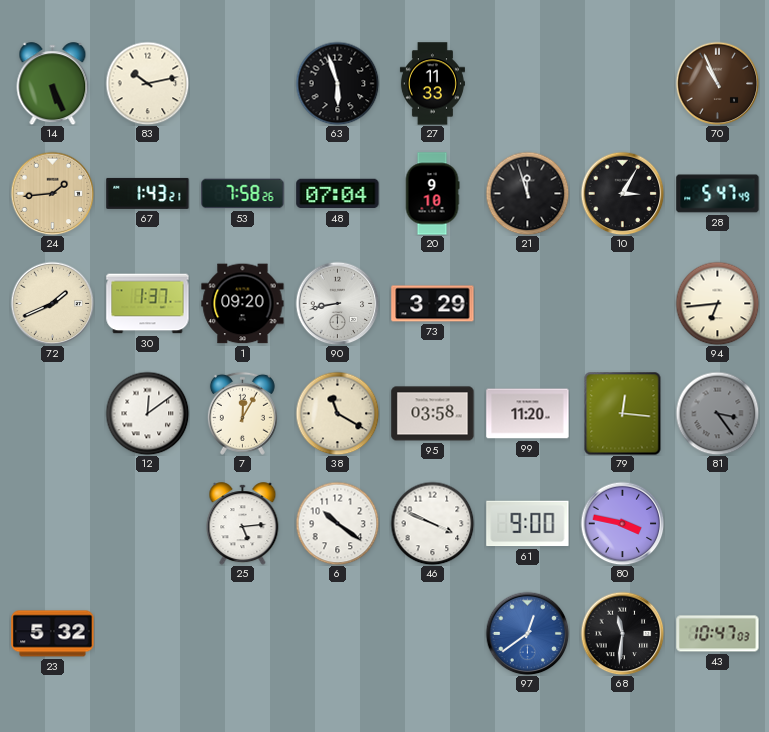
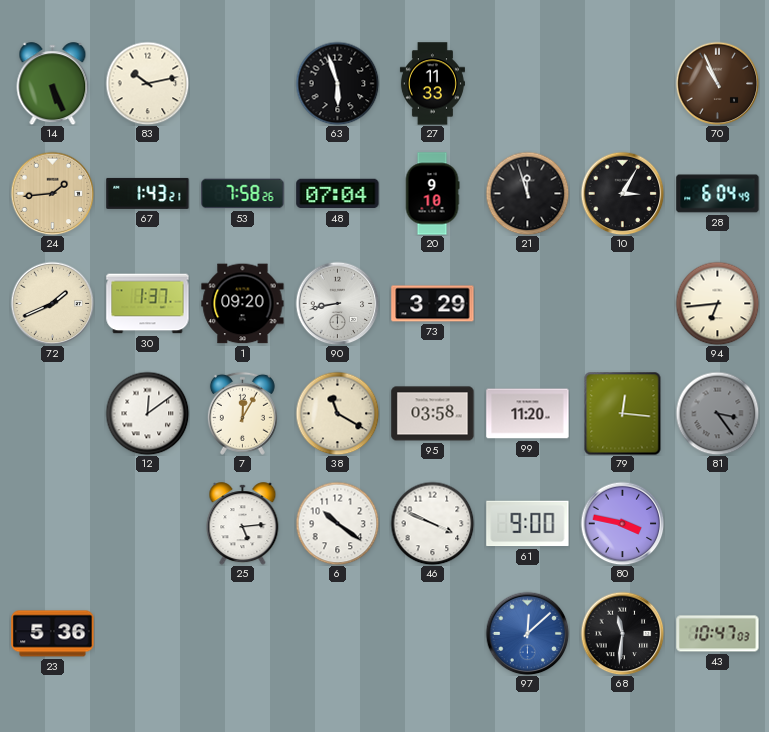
28: 5:47 -> 6:04 (718, 194)
23: 5:32 -> 5:36 (53, 634)
97: 12:39 -> 12:08 (527, 633)
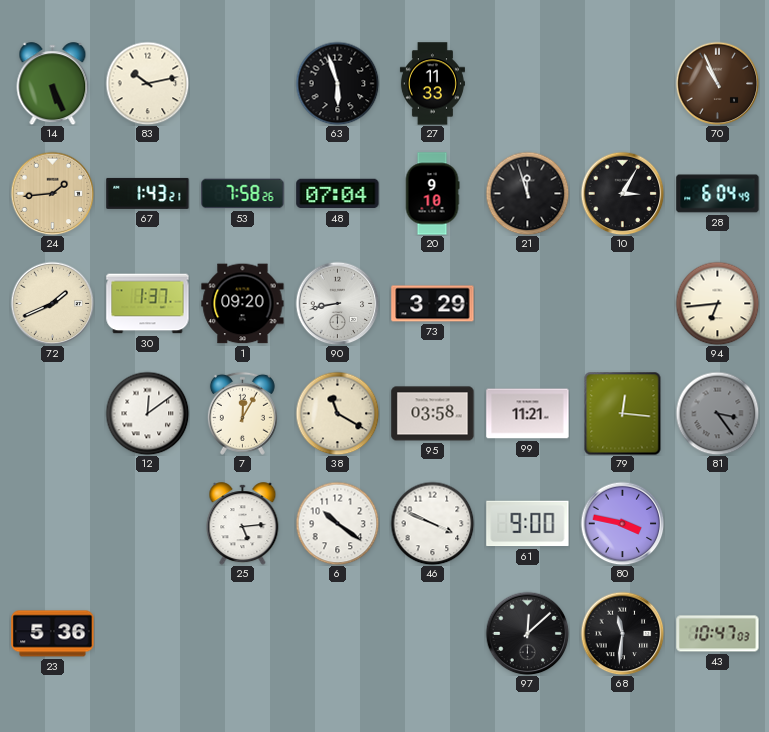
99: 11:20 -> 11:21 (528, 414)
97 dial: blue -> black (527, 633)
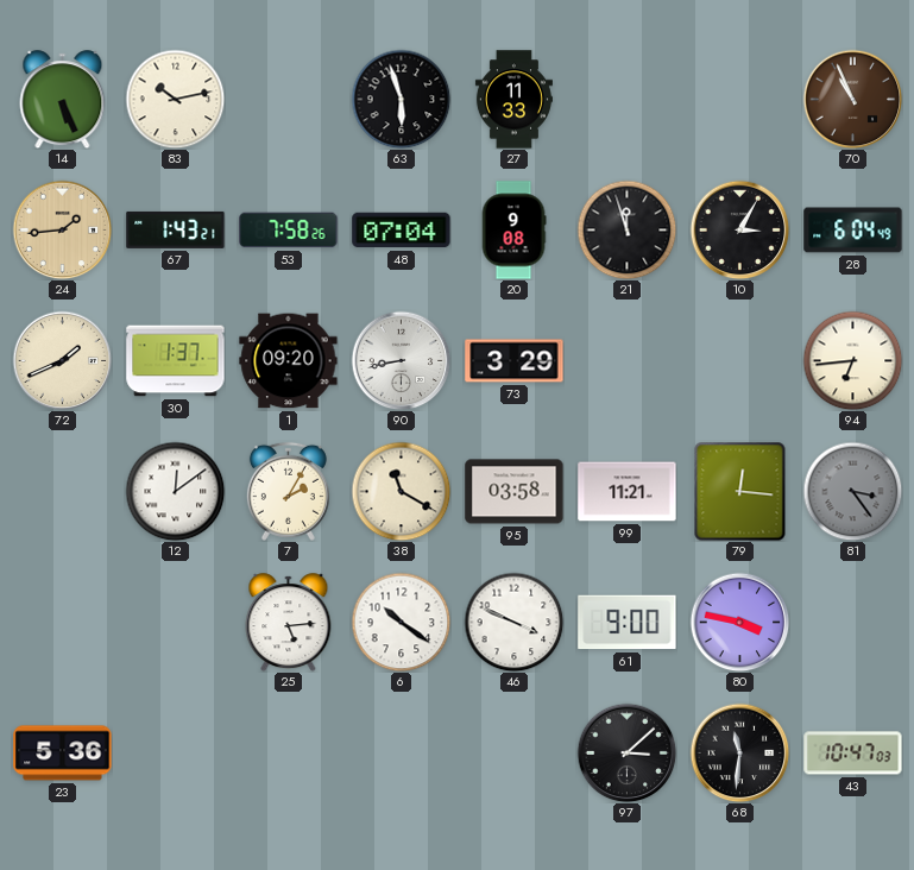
20: 9:10 -> 9:08 (513, 231)
7: 12:05 -> 2:05 (288, 491)
97: 12:08 -> 3:08 (626, 752)
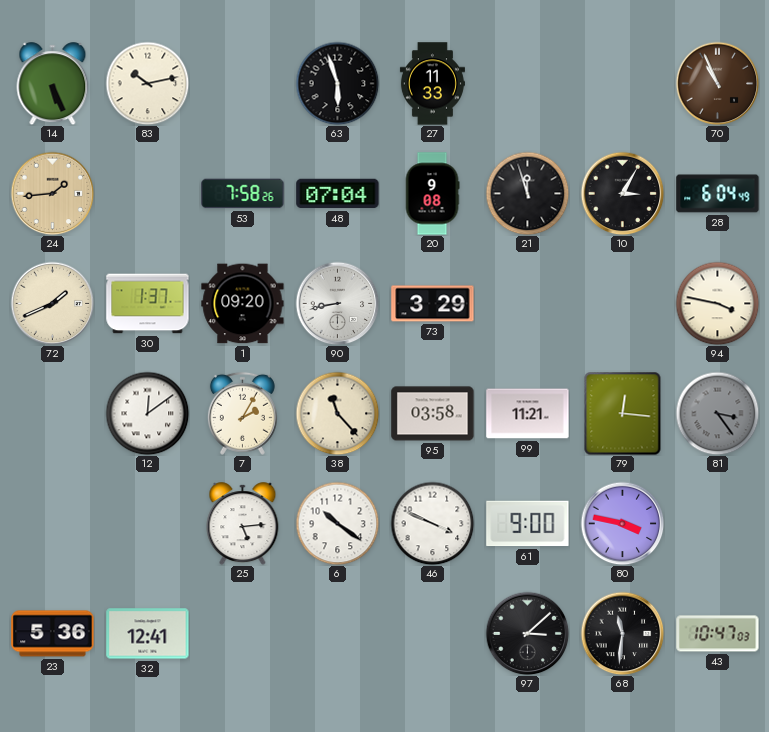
67: 1:43 -> none (176, 229)
94: 6:44 -> 3:47 (717, 303)
38: 11:20 -> 11:23 (337, 413)
32: none -> 12:41 (148, 634)
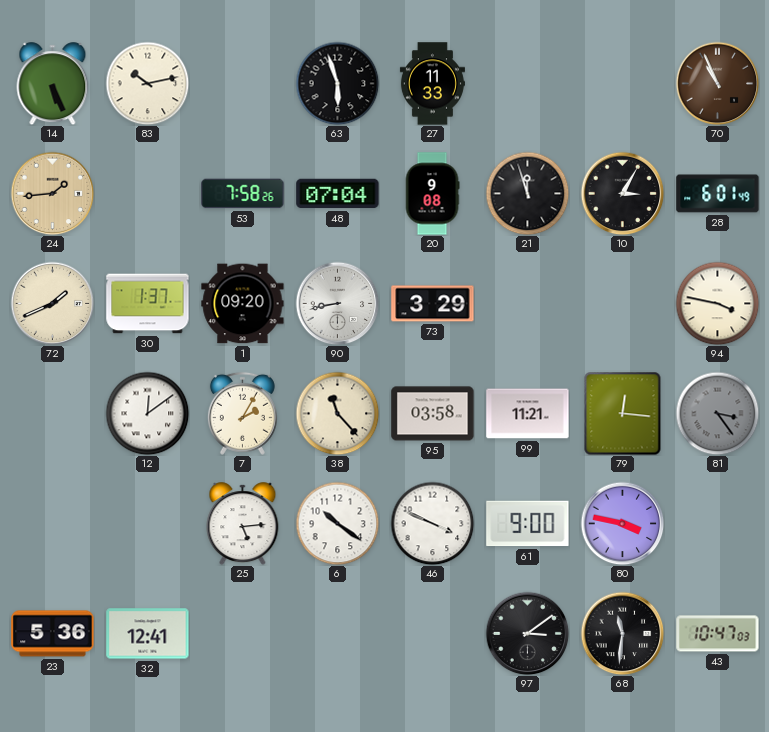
28: 6:04 -> 6:01 (718, 194)
97: 3:08 -> 3:09 (527, 633)
